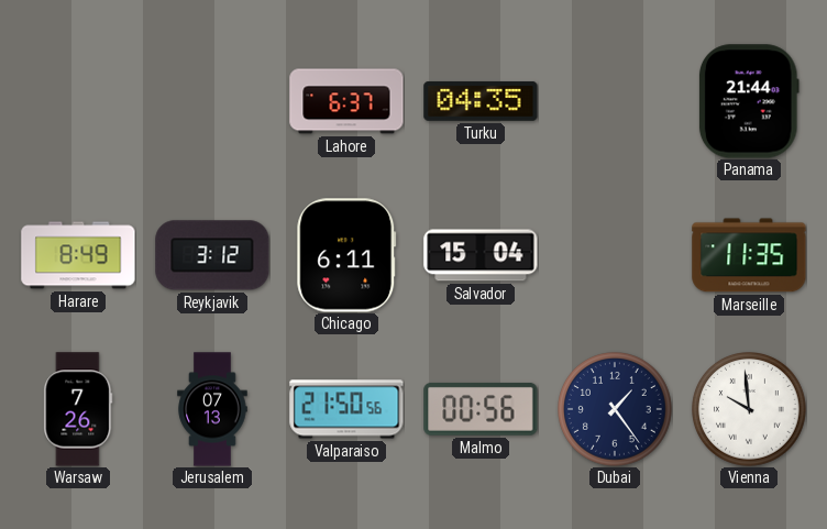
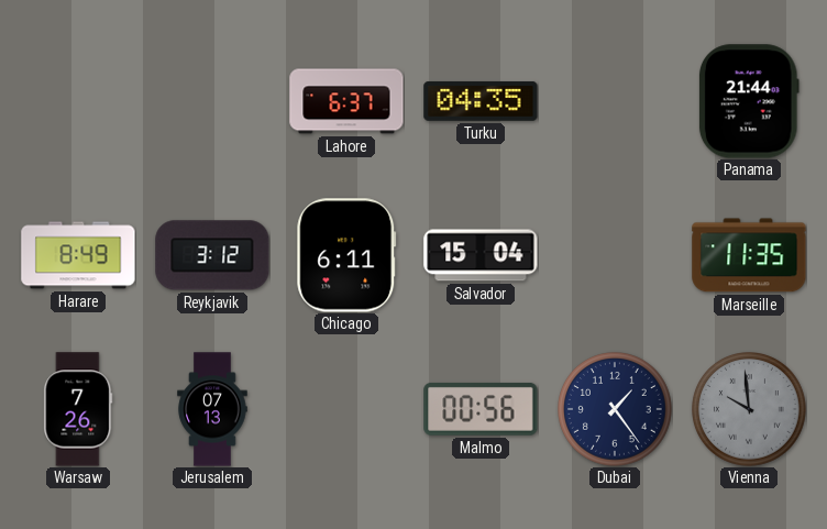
Valparaiso: 21:50 -> none (346, 409)
Vienna dial: white -> grey (749, 410)
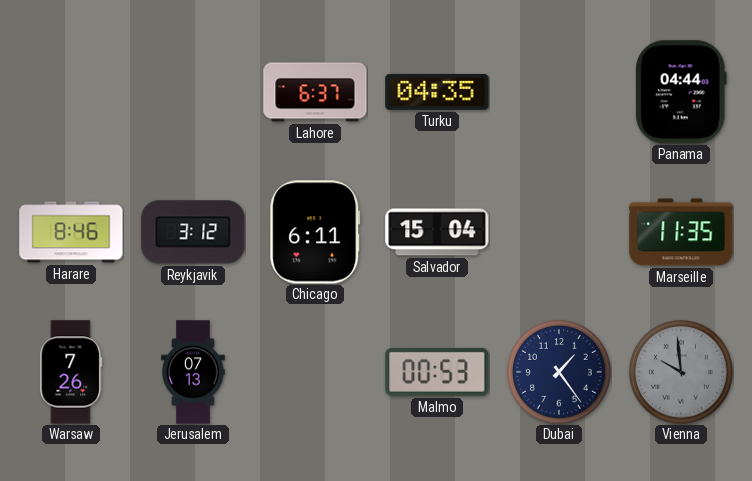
Panama: 21:44 -> 04:44 (681, 92)
Harare: 8:49 -> 8:46 (71, 232)
Malmo: 00:56 -> 00:53 (437, 372)
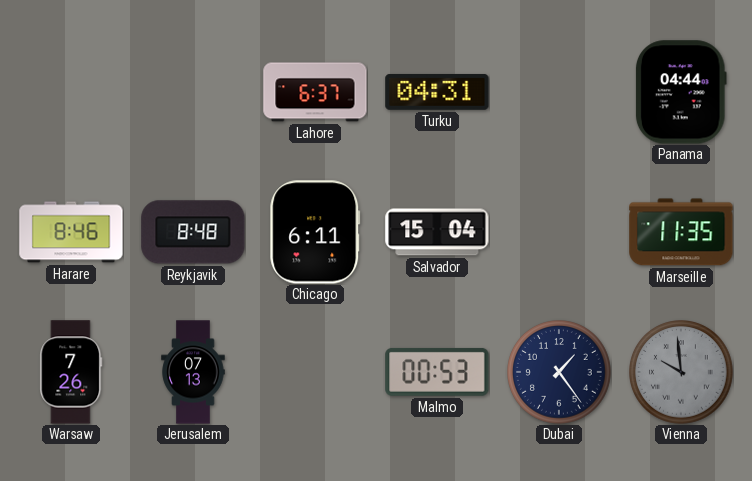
Turku: 04:35 -> 04:31 (437, 92)
Reykjavik: 3:12 -> 8:48 (193, 232)
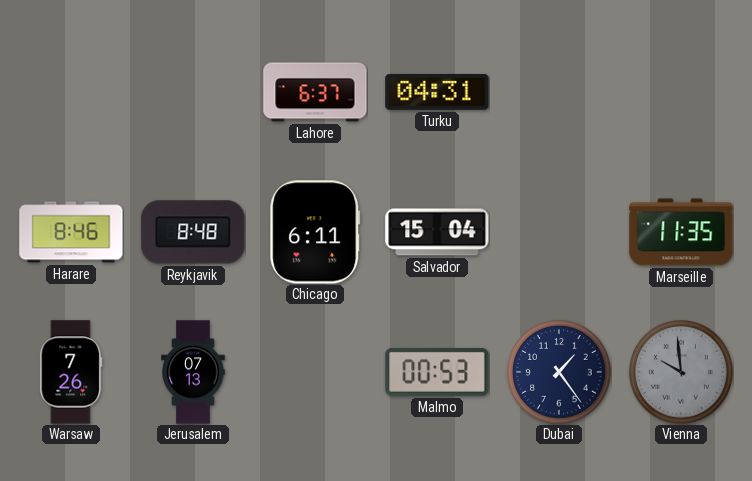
Panama: 04:44 -> none (681, 92)
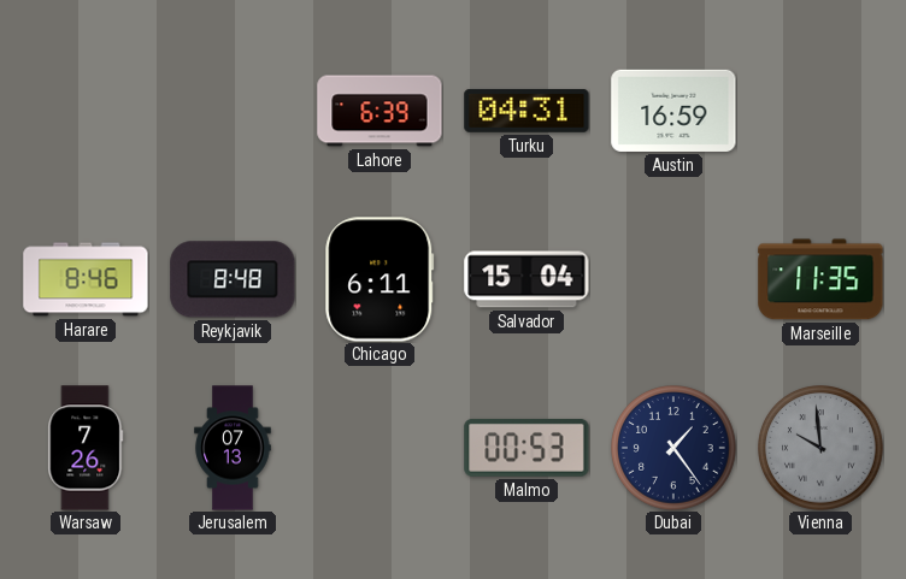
Lahore: 6:37 -> 6:39 (380, 111)
Austin: none -> 16:59 (673, 111)
